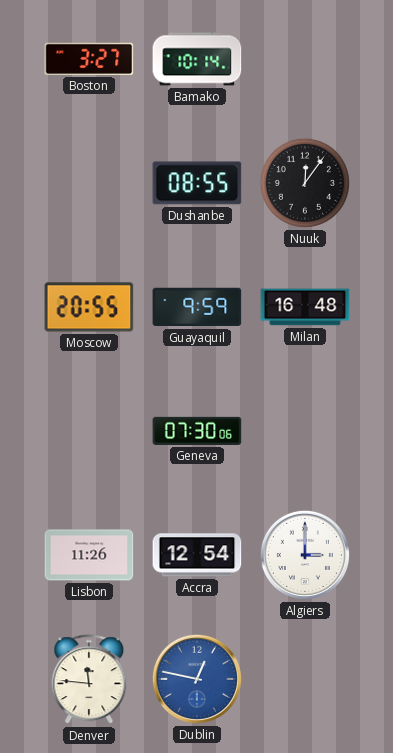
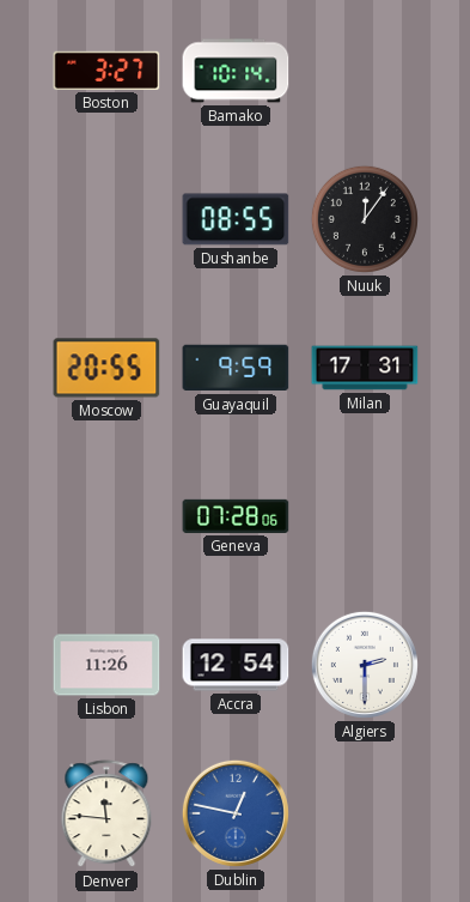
Milan: 16:48 -> 17:31 (365, 368)
Geneva: 07:30 -> 07:28 (236, 516)
Algiers: 3:00 -> 2:30 (365, 665)
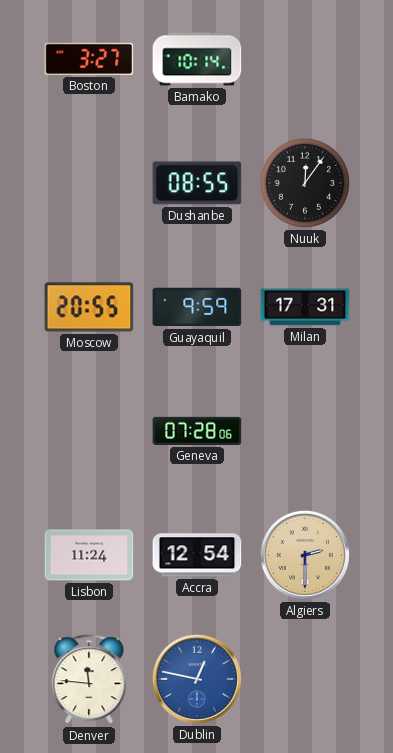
Lisbon: 11:26 -> 11:24 (89, 555)
Algiers dial: white -> champagne (305, 555)
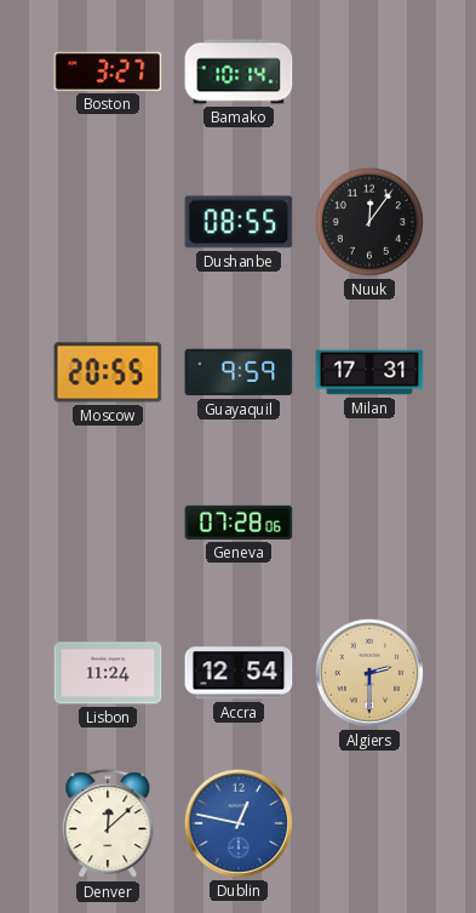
Denver: 11:46 -> 12:08 (108, 824)
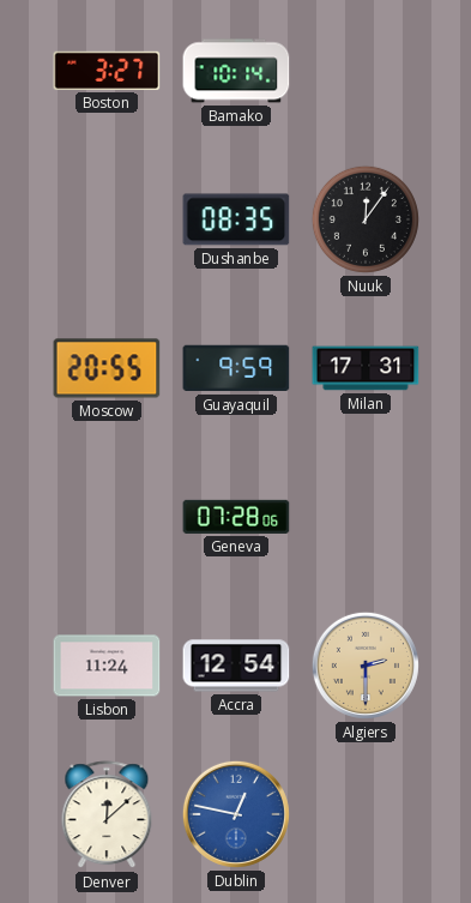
Dushanbe: 08:55 -> 08:35 (236, 219)
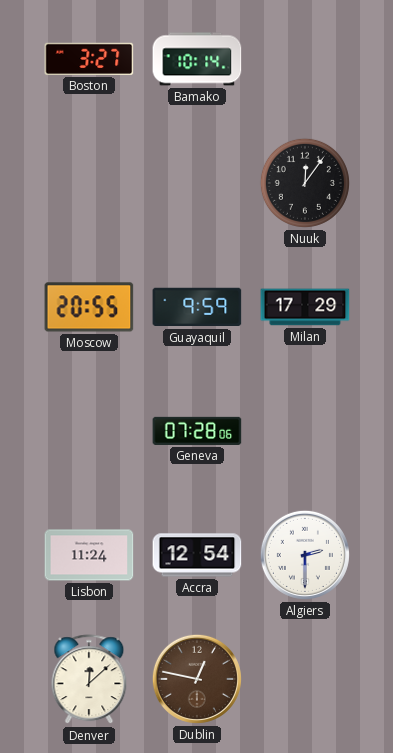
Dushanbe: 08:35 -> none (236, 219)
Milan: 17:31 -> 17:29 (305, 307)
Algiers dial: champagne -> white (305, 555)
Dublin dial: blue -> brown (197, 679)
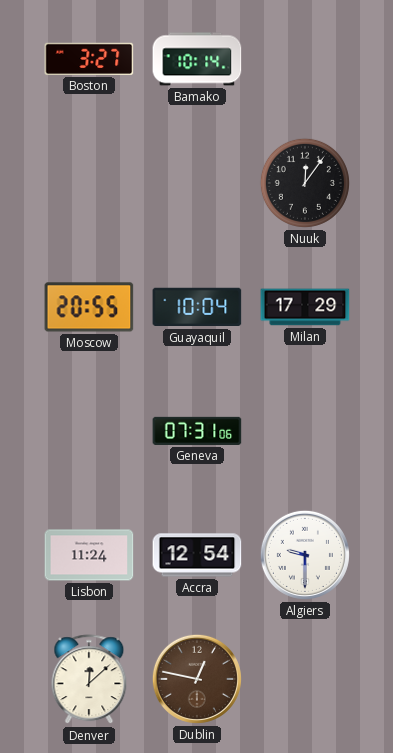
Guayaquil: 9:59 -> 10:04 (197, 307)
Geneva: 07:28 -> 07:31 (197, 431)
Algiers: 2:30 -> 9:30 (305, 555)
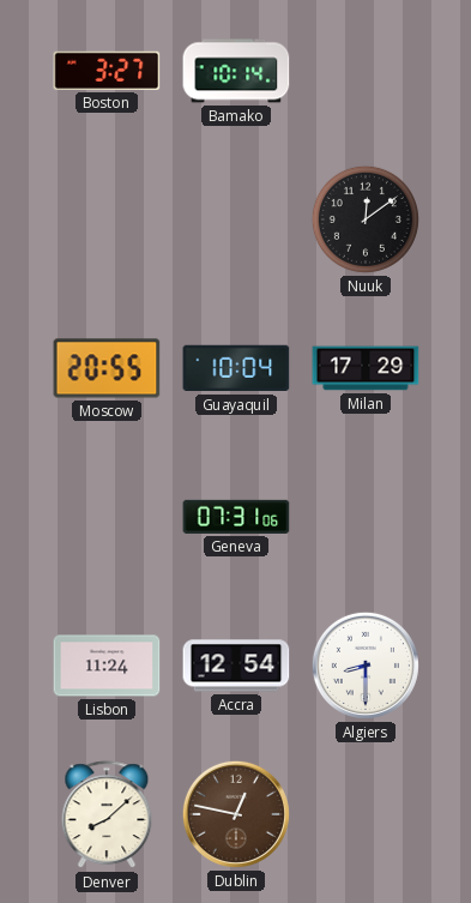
Nuuk: 12:06 -> 12:09 (366, 219)
Algiers: 9:30 -> 8:30 (366, 666)
Denver: 12:08 -> 8:08 (107, 815)
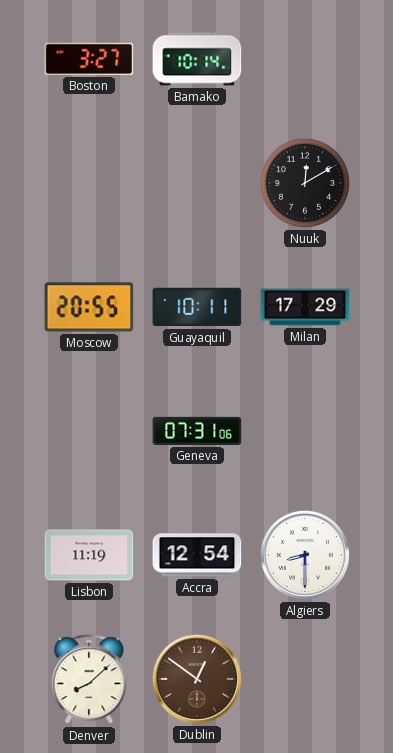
Nuuk: 12:09 -> 12:10 (305, 183)
Guayaquil: 10:04 -> 10:11 (197, 307)
Lisbon: 11:24 -> 11:19 (89, 555)
Dublin: 12:47 -> 12:51 (197, 679)
